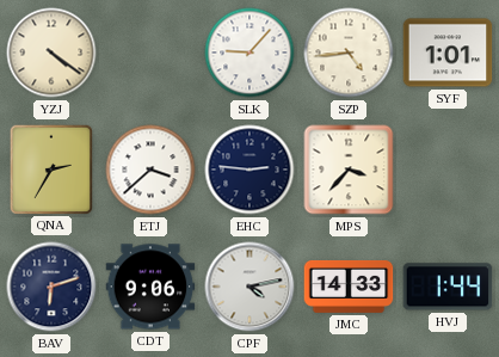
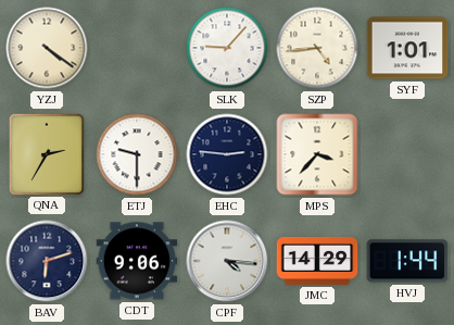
ETJ: 3:38 -> 9:30 (137, 154)
CPF: 4:13 -> 4:16 (227, 261)
JMC: 14:33 -> 14:29 (317, 261)
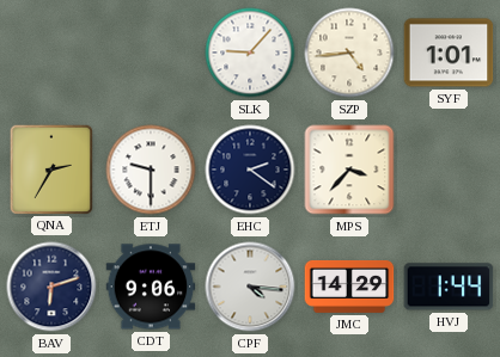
YZJ: 4:21 -> none (47, 48)
EHC: 2:46 -> 2:21 (250, 170)
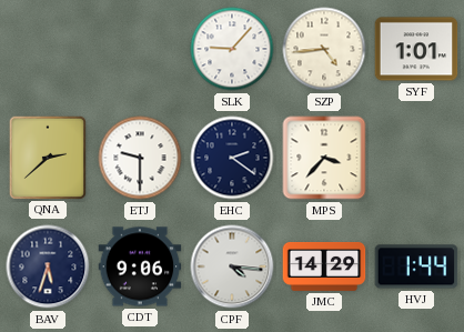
QNA: 2:35 -> 2:38 (47, 157)
BAV: 6:12 -> 5:33 (48, 266)
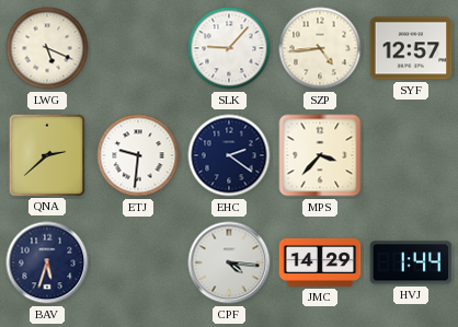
LWG: none -> 5:19 (47, 48)
SYF: 1:01 -> 12:57 (411, 48)
ETJ: 9:30 -> 9:31 (138, 155)
CDT: 9:06 -> none (140, 266)
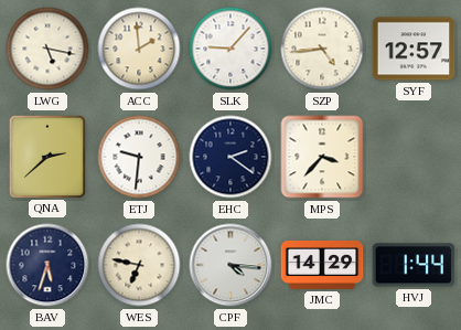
LWG: 5:19 -> 5:17 (47, 49)
ACC: none -> 1:59 (139, 49)
WES: none -> 6:47 (139, 265)
